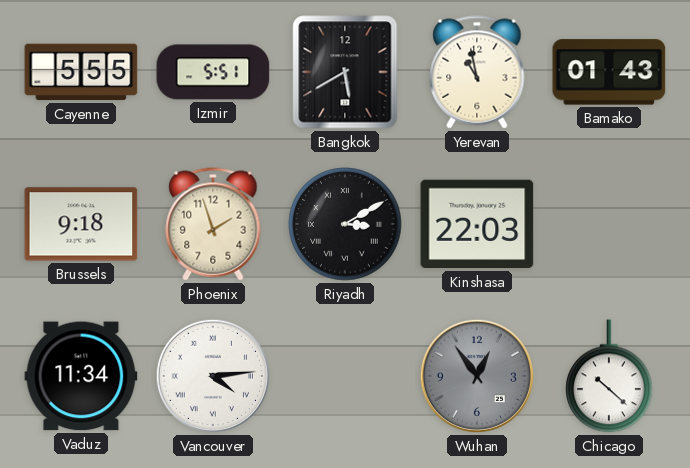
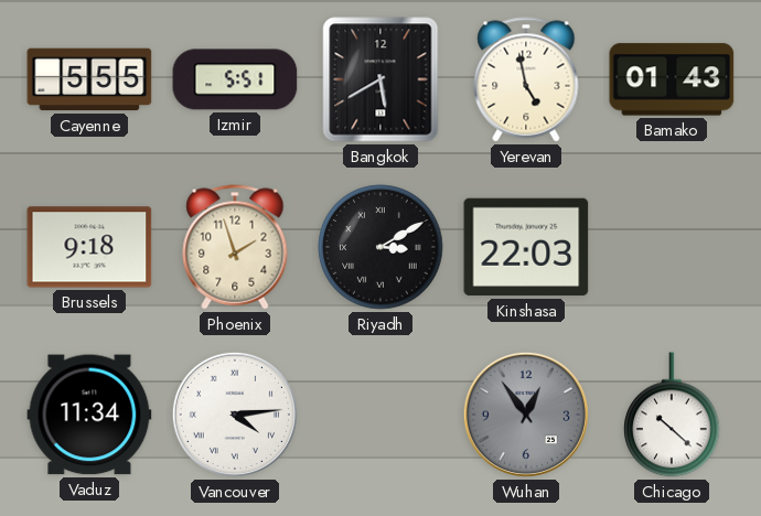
Yerevan: 10:58 -> 4:58 (526, 79)
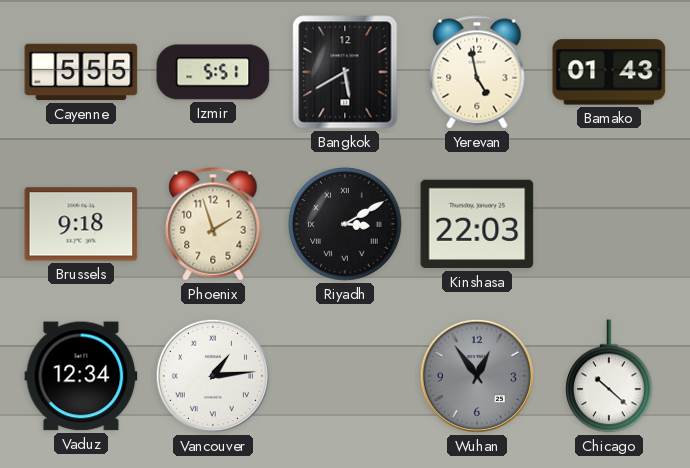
Vaduz: 11:34 -> 12:34 (81, 376)
Vancouver: 4:14 -> 1:14 (213, 376)
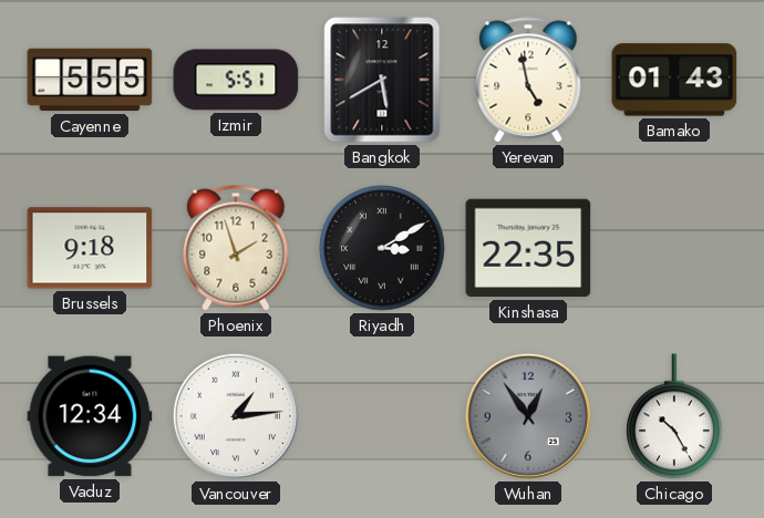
Kinshasa: 22:03 -> 22:35 (528, 248)
Chicago: 10:22 -> 10:25 (674, 416)
